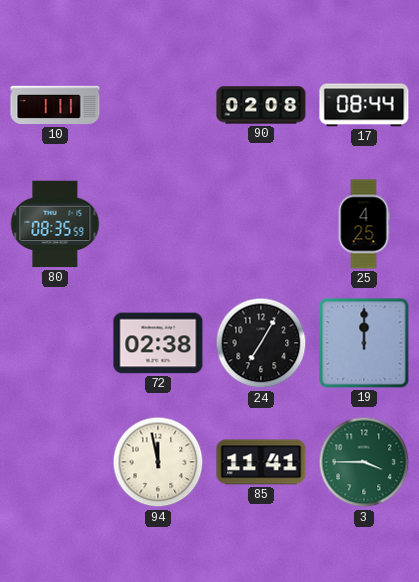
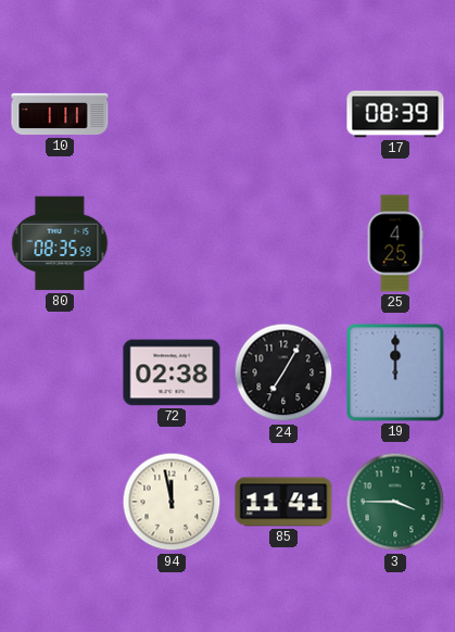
90: 02:08 -> none (261, 105)
17: 08:44 -> 08:39 (395, 114)
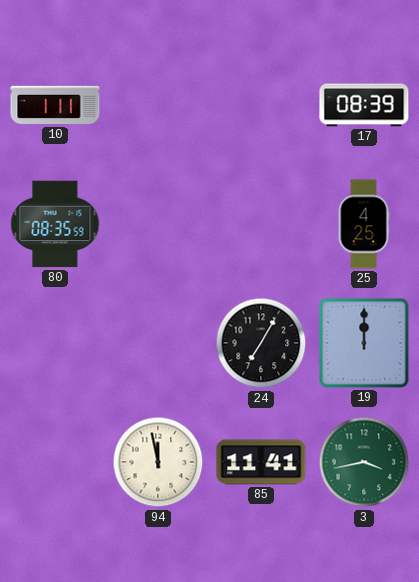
72: 02:38 -> none (172, 372)
3: 3:45 -> 3:43 (364, 462)
